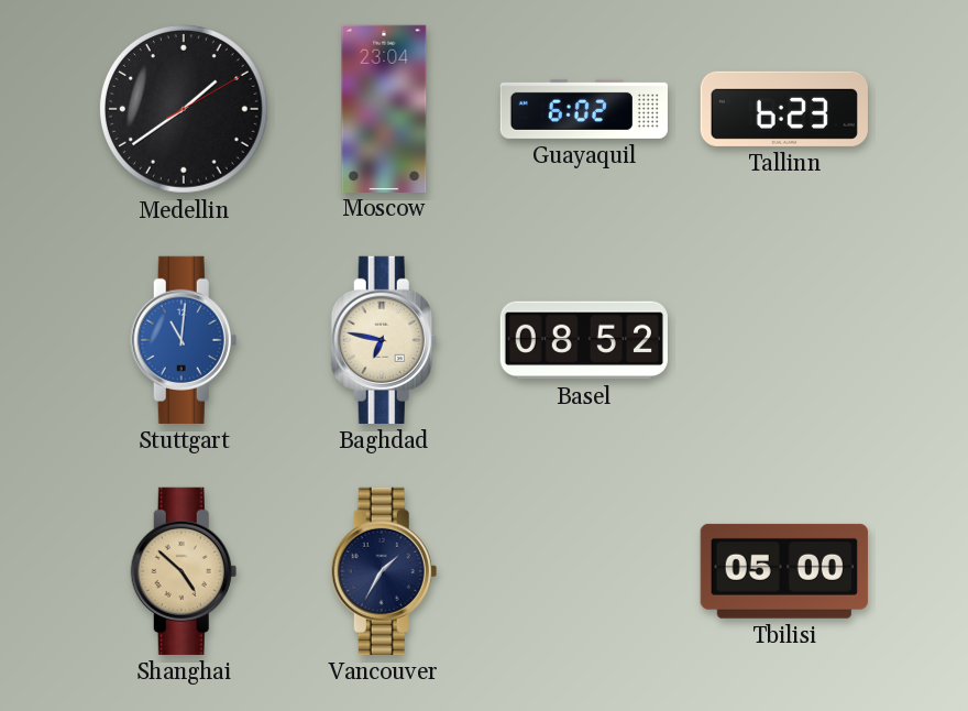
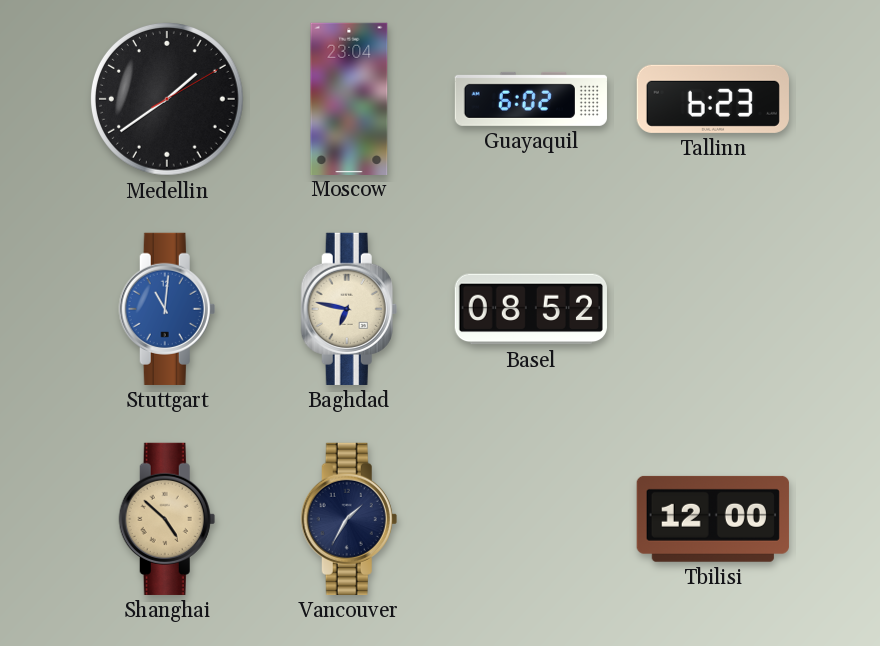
Tbilisi: 05:00 -> 12:00 (713, 519)
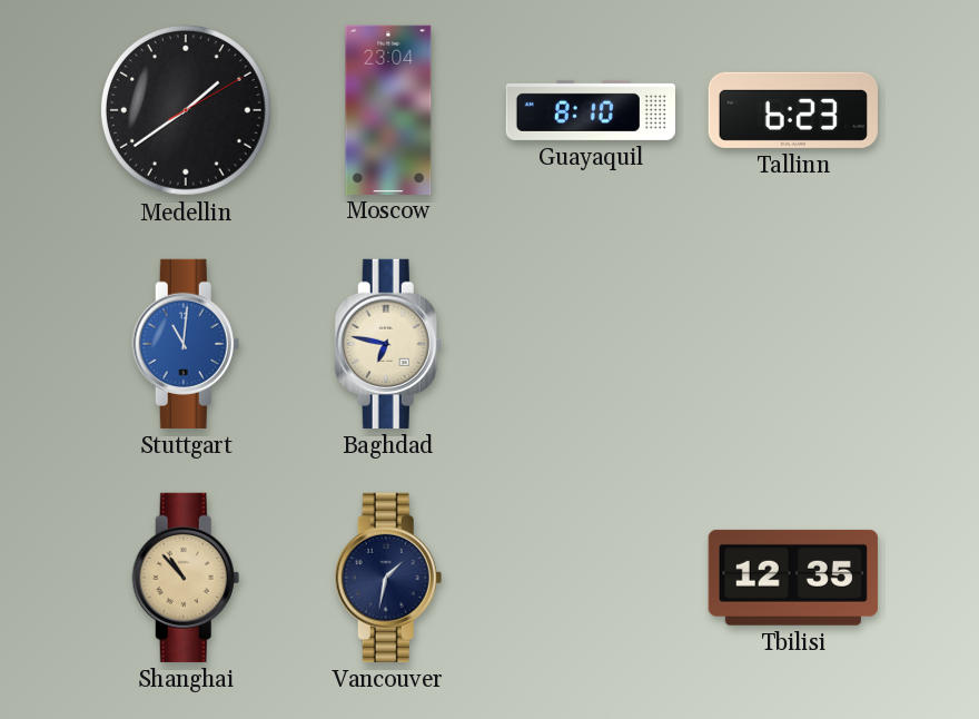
Guayaquil: 6:02 -> 8:10 (591, 110)
Basel: 08:52 -> none (531, 309)
Shanghai: 4:52 -> 10:53 (186, 578)
Vancouver: 1:35 -> 1:32 (388, 578)
Tbilisi: 12:00 -> 12:35 (793, 578)
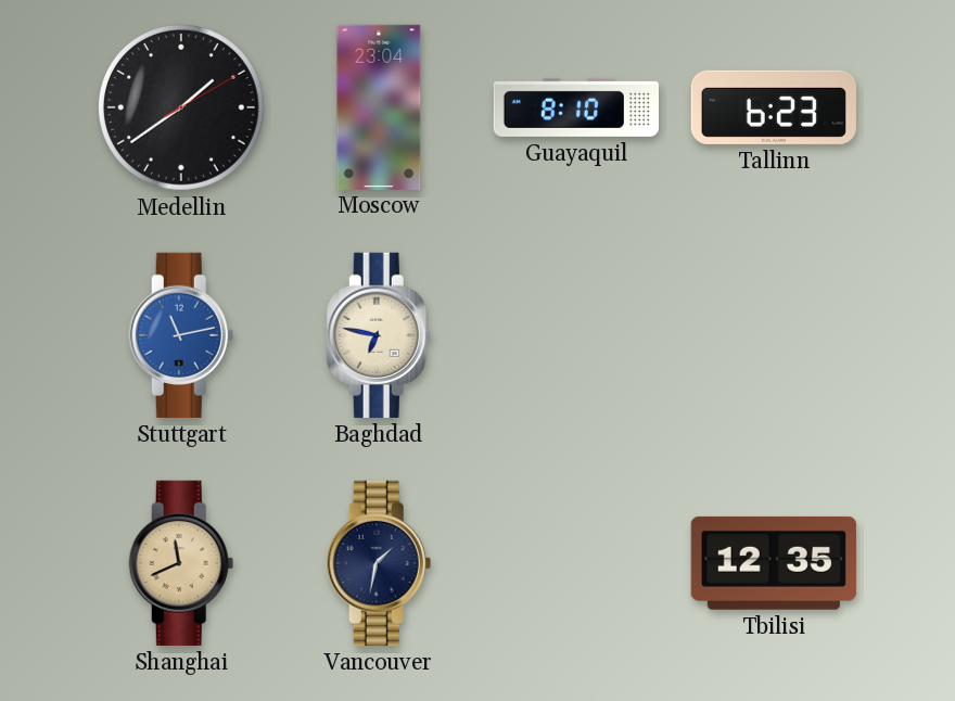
Stuttgart: 11:01 -> 11:13 (181, 335)
Shanghai: 10:53 -> 11:41 (181, 563)
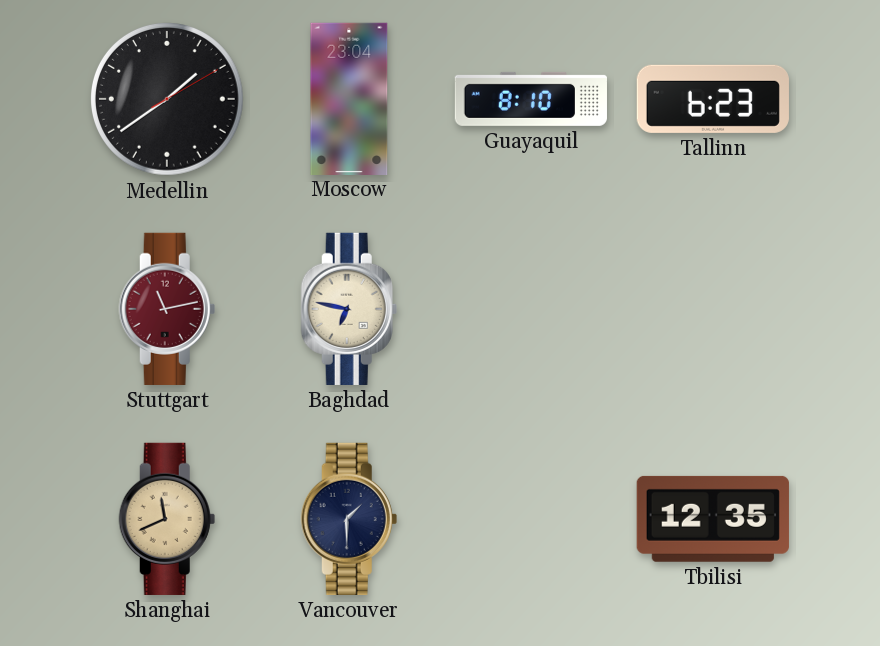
Stuttgart dial: blue -> burgundy (167, 309)
Vancouver: 1:32 -> 1:30 (349, 519)
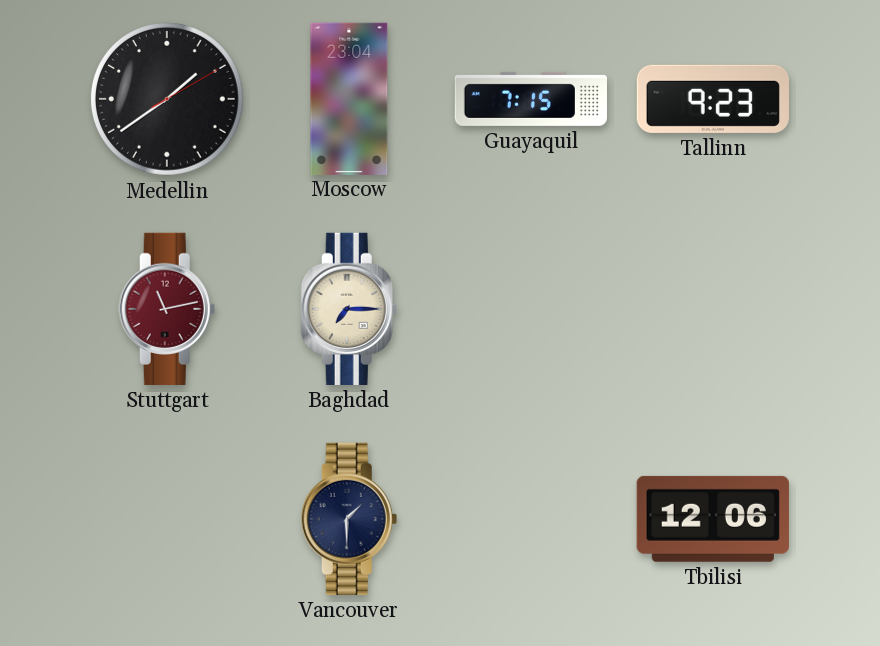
Guayaquil: 8:10 -> 7:15 (531, 99)
Tallinn: 6:23 -> 9:23 (713, 99)
Baghdad: 6:47 -> 7:15 (349, 309)
Shanghai: 11:41 -> none (167, 519)
Tbilisi: 12:35 -> 12:06 (713, 519)
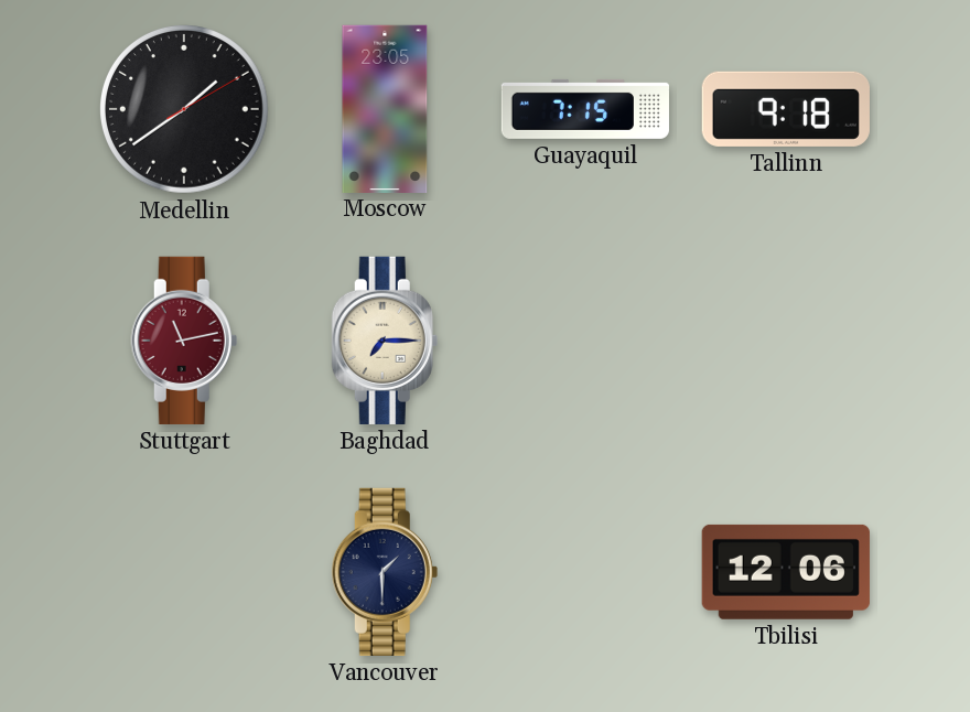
Moscow: 23:04 -> 23:05 (385, 108)
Tallinn: 9:23 -> 9:18 (786, 109)
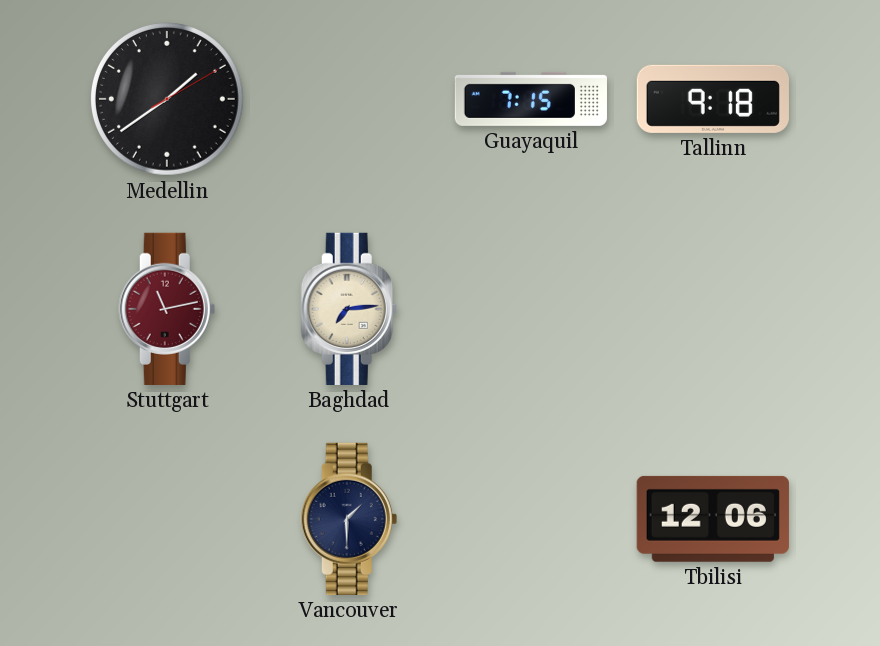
Moscow: 23:05 -> none (385, 108)
Baghdad: 7:15 -> 7:14 (349, 309)
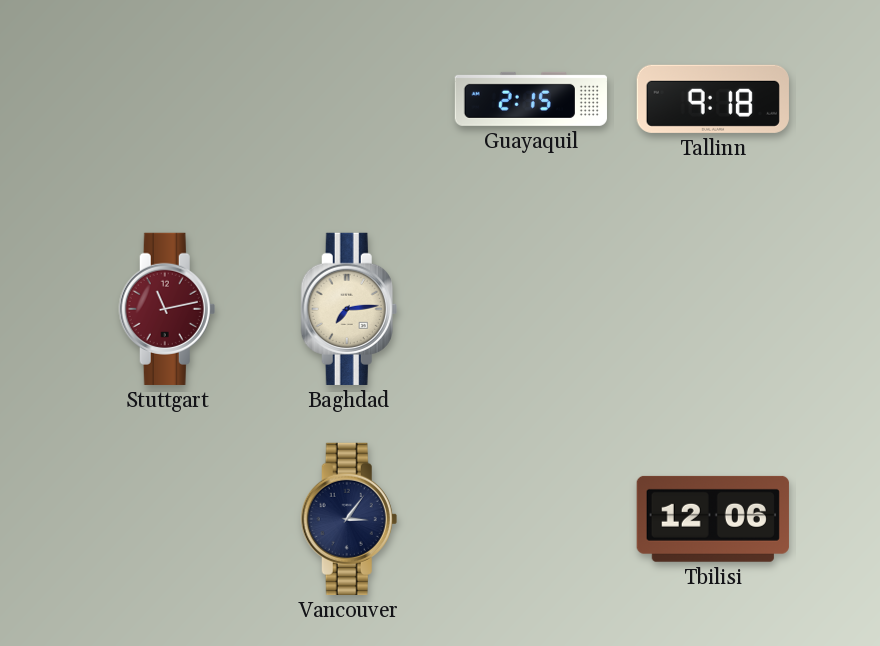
Medellin: 1:39 -> none (167, 99)
Guayaquil: 7:15 -> 2:15 (531, 99)
Vancouver: 1:30 -> 3:06 (349, 519)
